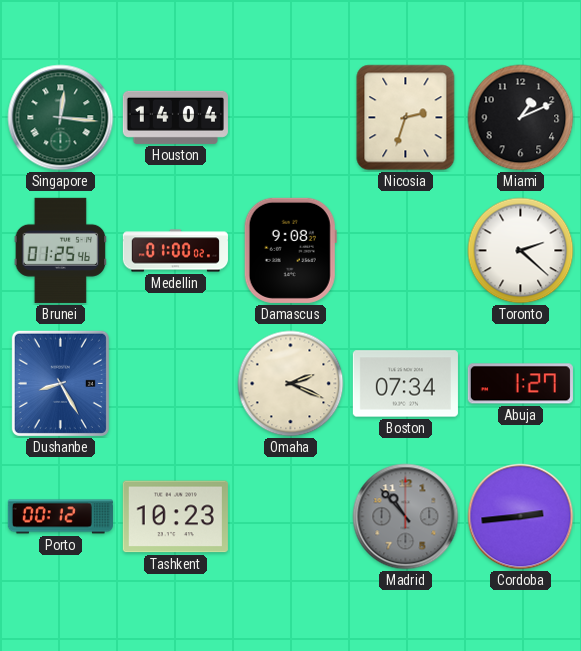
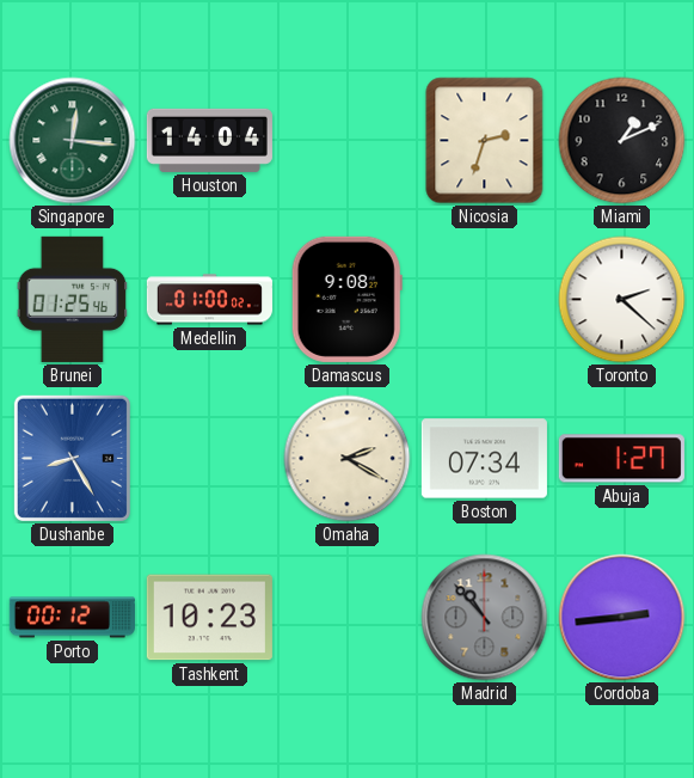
Omaha: 2:19 -> 2:20 (348, 459)
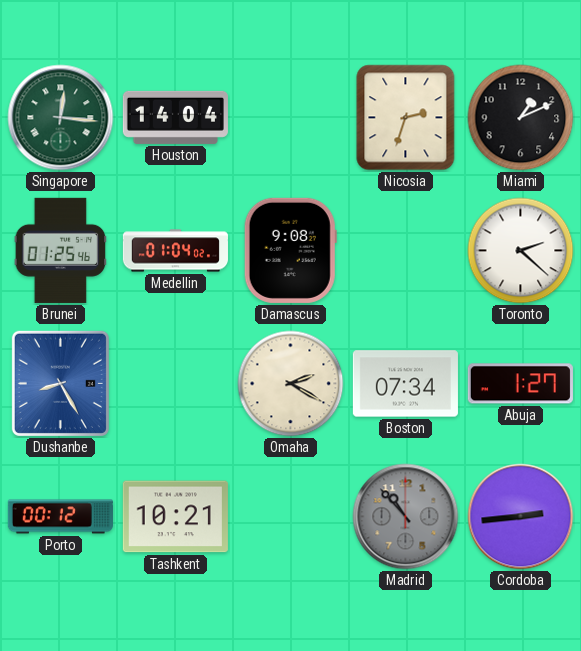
Medellin: 01:00 -> 01:04 (175, 251)
Tashkent: 10:23 -> 10:21 (175, 517)
